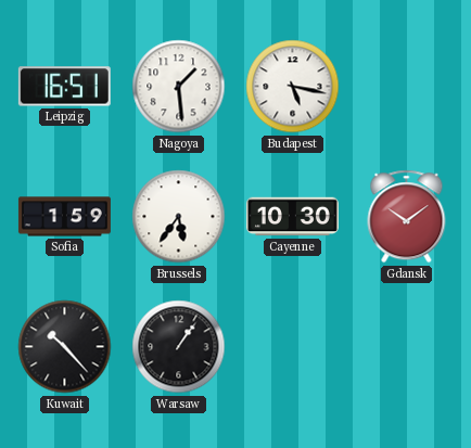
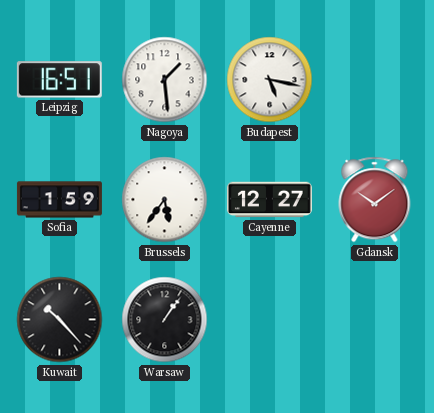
Cayenne: 10:30 -> 12:27 (269, 200)
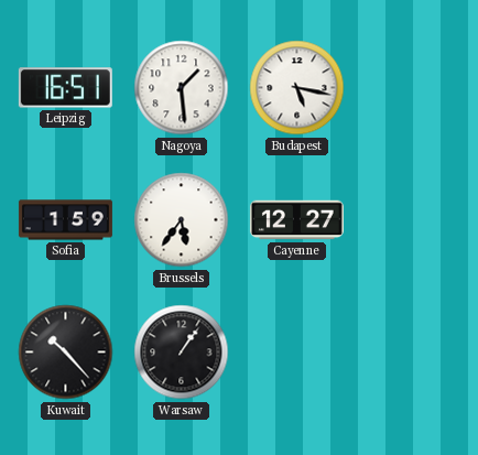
Gdansk: 10:09 -> none (375, 200)
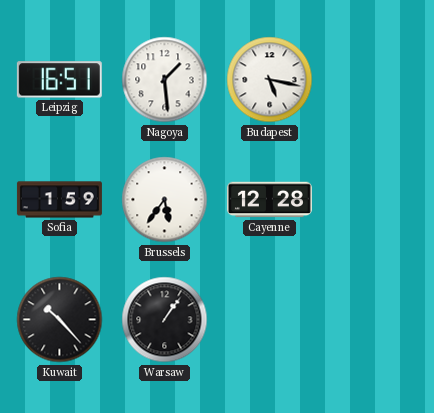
Cayenne: 12:27 -> 12:28 (269, 200)
